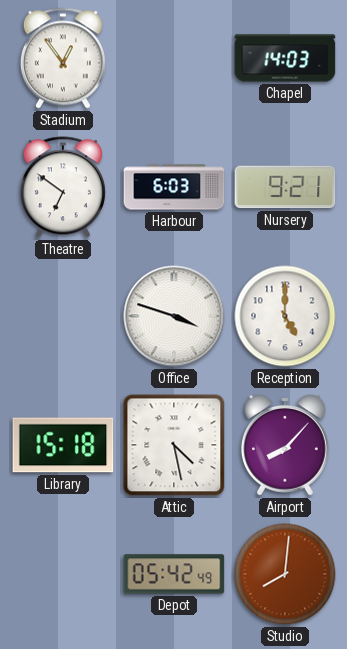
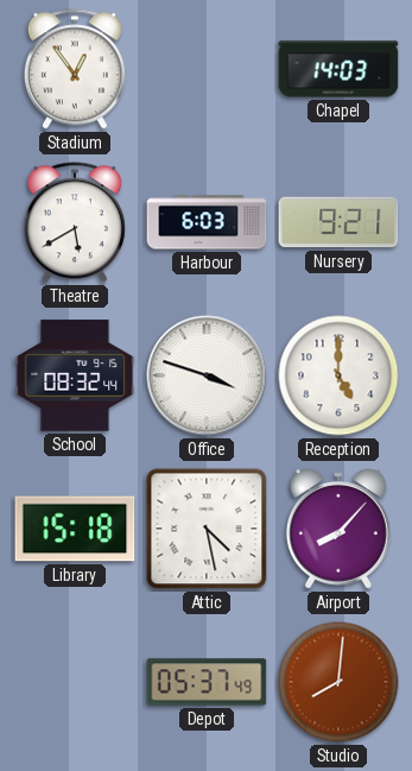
Theatre: 6:51 -> 5:40 (75, 222)
School: none -> 08:32 (75, 375)
Depot: 05:42 -> 05:37 (207, 682)
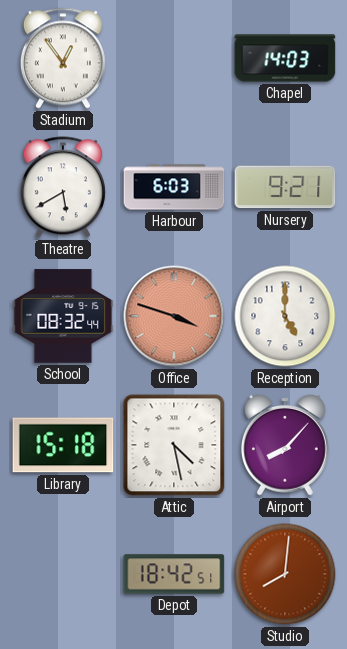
Office dial: white -> salmon (174, 316)
Depot: 05:37 -> 18:42 (174, 574)
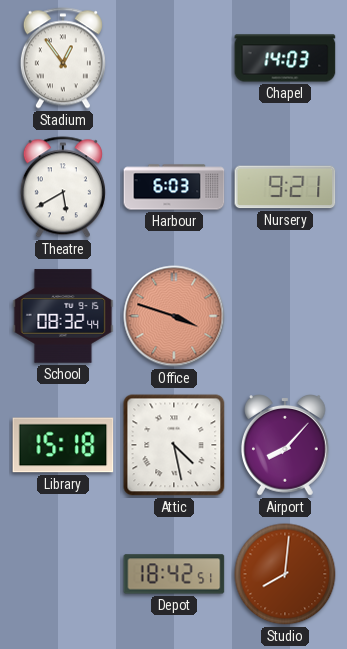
Reception: 5:00 -> none (285, 316)
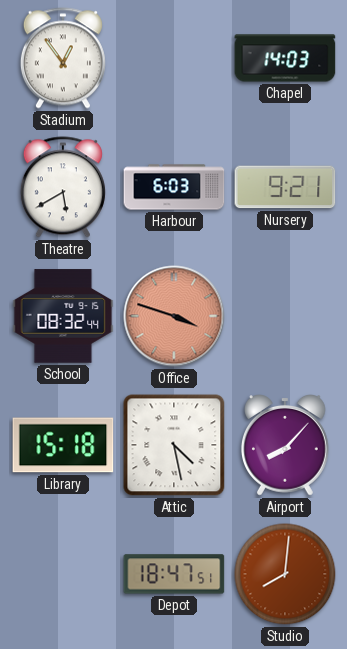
Depot: 18:42 -> 18:47 (174, 574)
